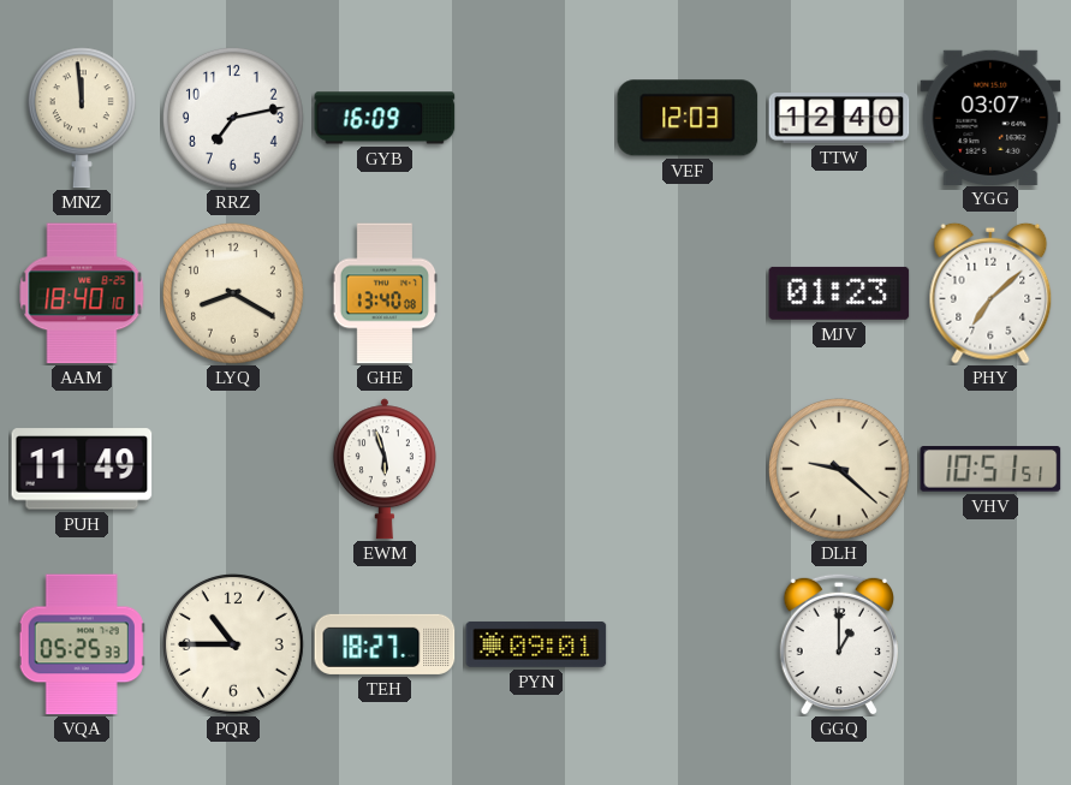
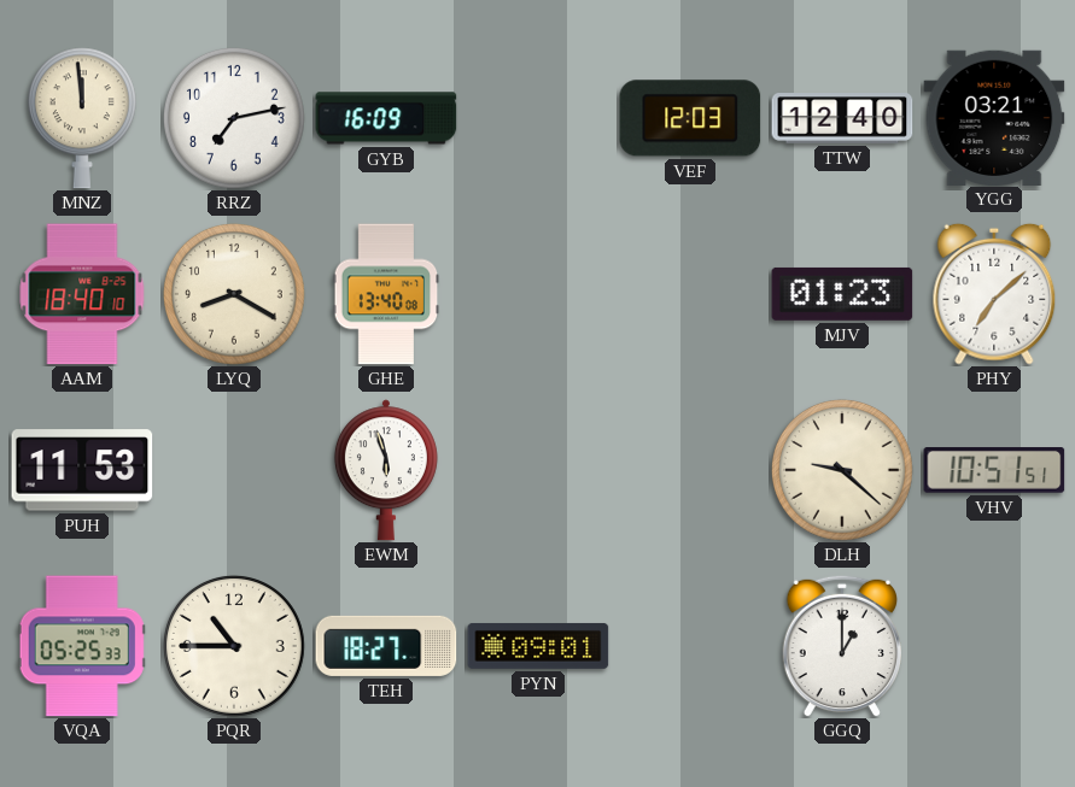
YGG: 03:07 -> 03:21 (994, 117)
PUH: 11:49 -> 11:53 (82, 470)
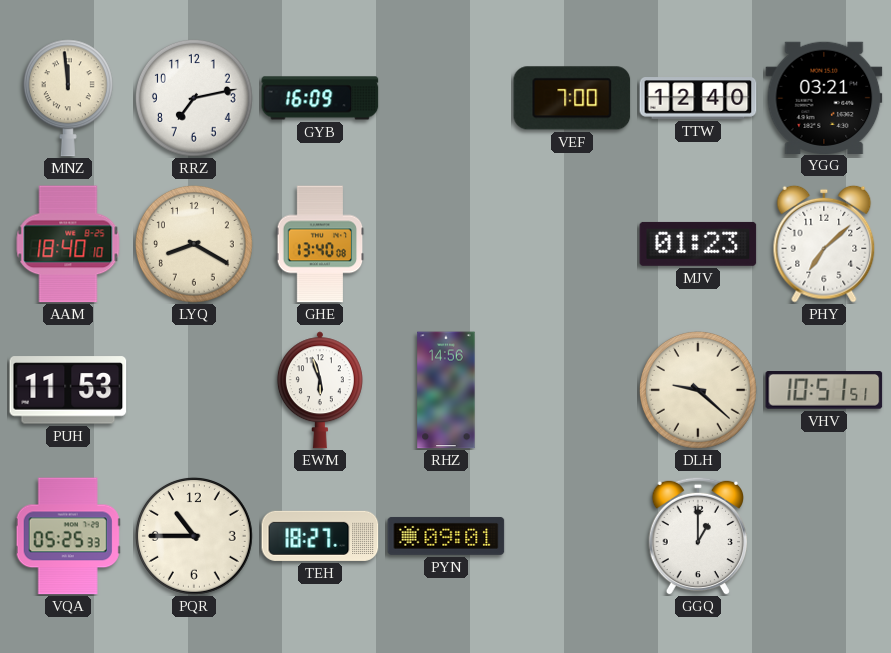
VEF: 12:03 -> 7:00 (572, 98)
RHZ: none -> 14:56 (446, 390)
